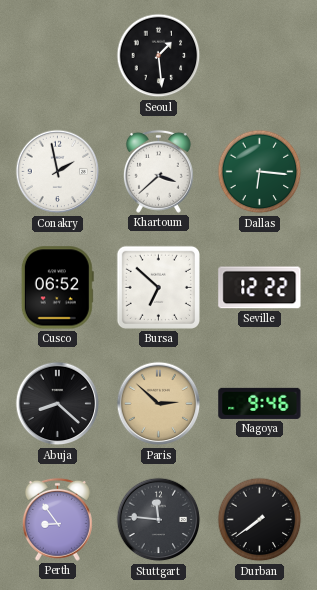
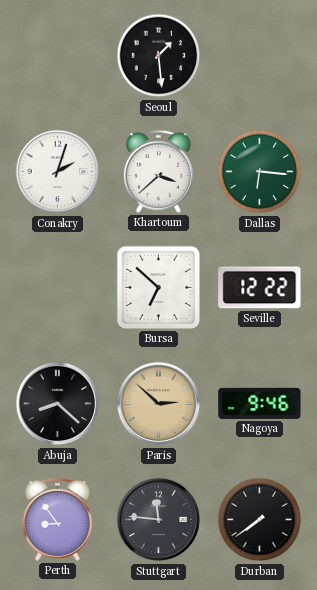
Conakry: 1:58 -> 2:03 (58, 172)
Cusco: 06:52 -> none (57, 288)
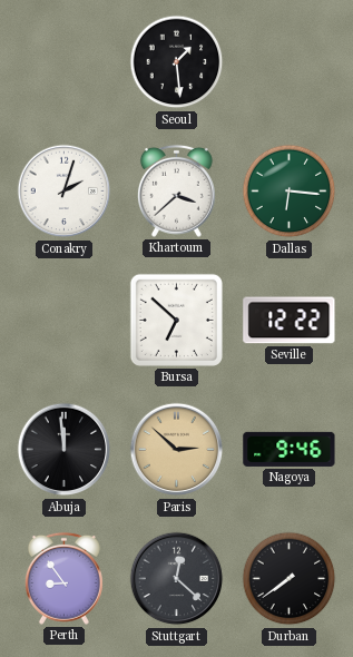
Abuja: 8:22 -> 11:59 (65, 450)
Stuttgart: 11:46 -> 12:22 (177, 579)
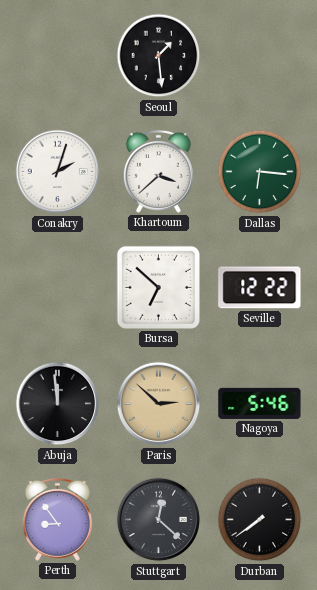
Nagoya: 9:46 -> 5:46 (260, 403)
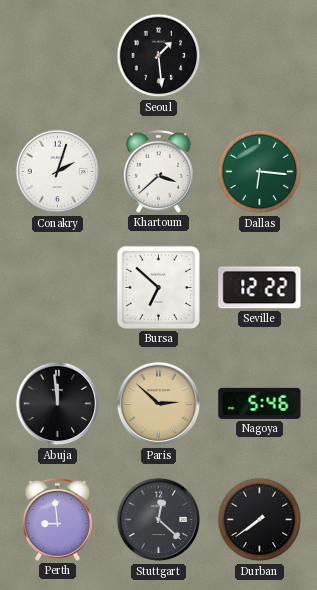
Perth: 8:54 -> 8:59 (57, 519)
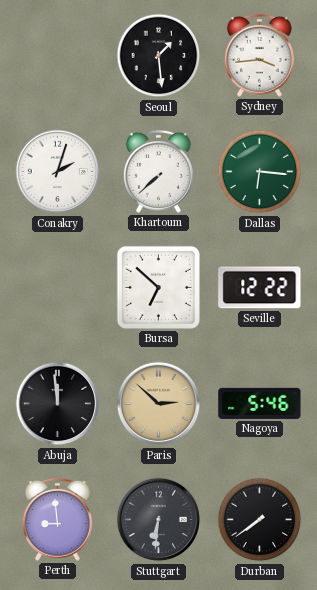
Sydney: none -> 3:44 (259, 55)
Khartoum: 3:38 -> 7:38 (158, 171)
Stuttgart: 12:22 -> 6:31 (159, 520)
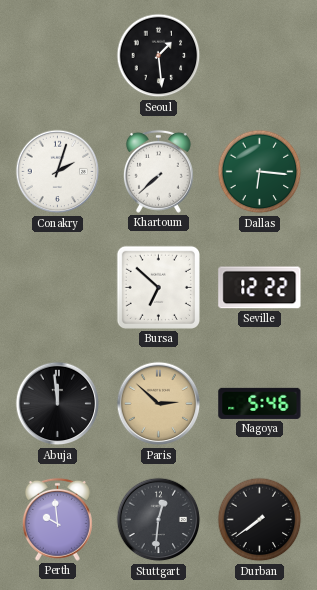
Sydney: 3:44 -> none (259, 55)
Perth: 8:59 -> 9:59 (57, 519)
Stuttgart: 6:31 -> 12:31 (159, 520)
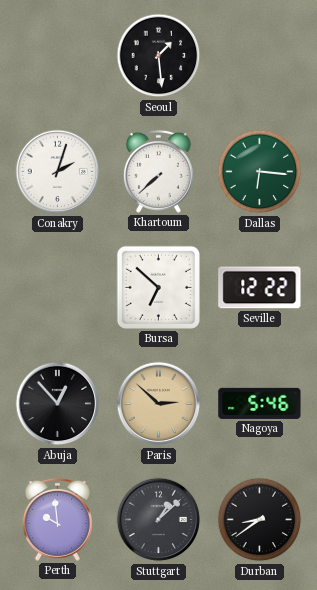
Abuja: 11:59 -> 12:53 (58, 404)
Stuttgart: 12:31 -> 1:08 (159, 520)
Durban: 7:39 -> 8:39 (260, 520)
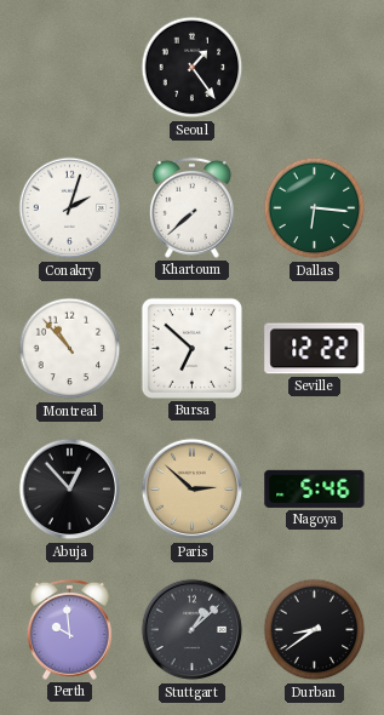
Seoul: 1:29 -> 1:24 (193, 68)
Montreal: none -> 10:53 (70, 349)
